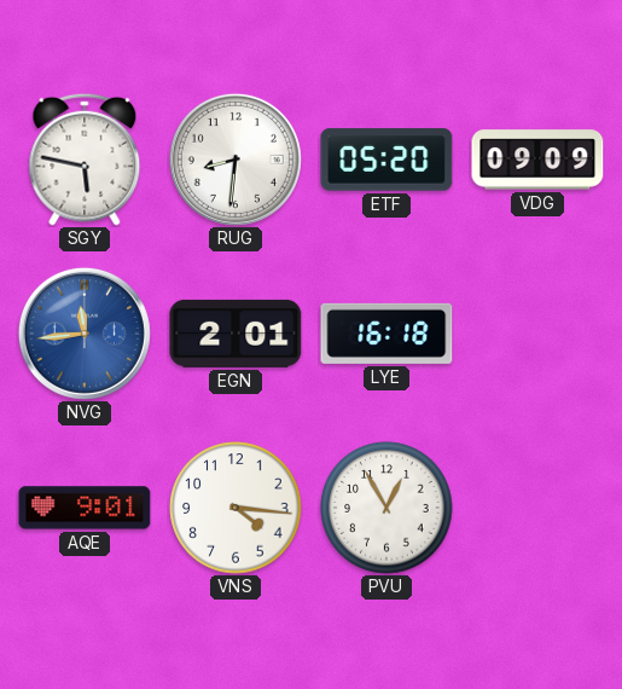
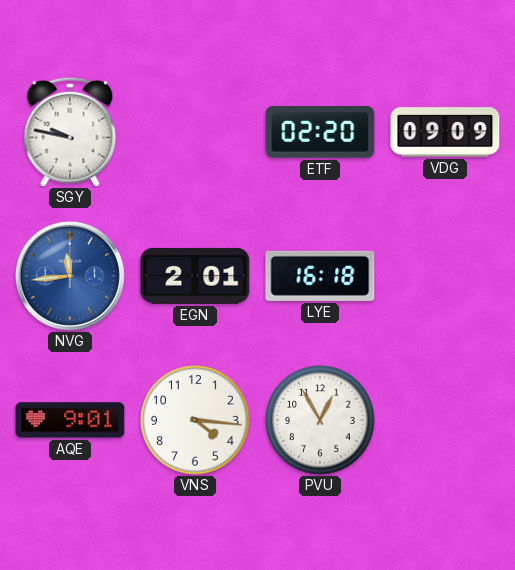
SGY: 5:47 -> 9:47 (70, 132)
RUG: 8:31 -> none (236, 160)
ETF: 05:20 -> 02:20 (320, 132)
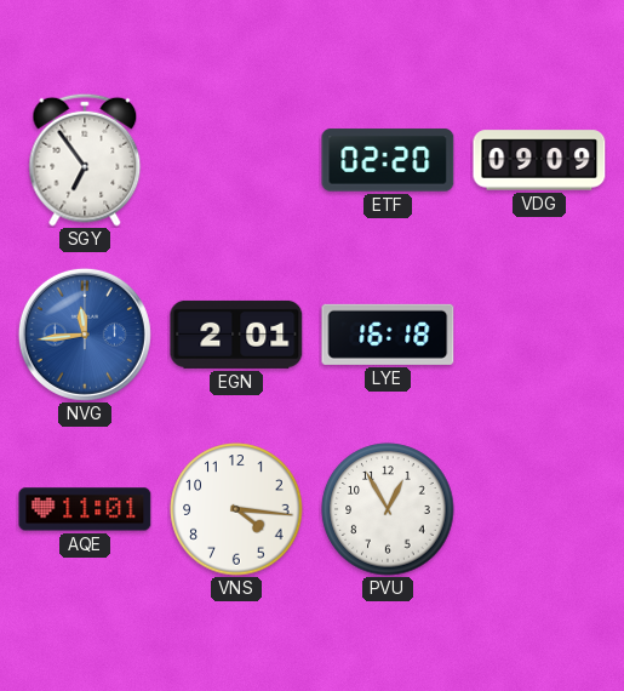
SGY: 9:47 -> 6:54 (85, 160)
AQE: 9:01 -> 11:01 (85, 509)
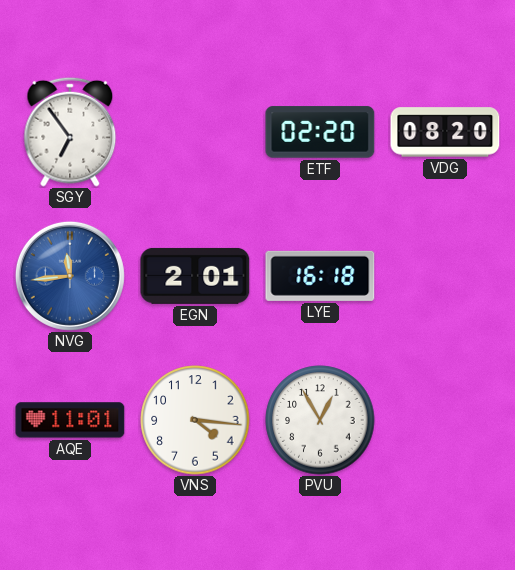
VDG: 09:09 -> 08:20 (445, 132)
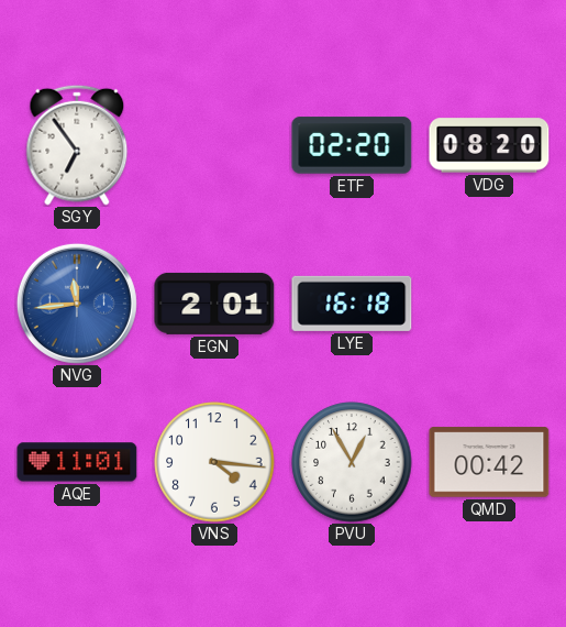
QMD: none -> 00:42 (489, 462)
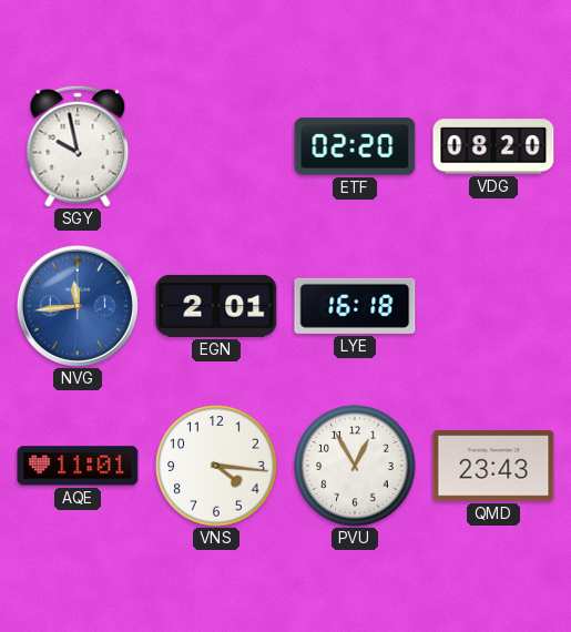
SGY: 6:54 -> 9:58 (78, 146)
QMD: 00:42 -> 23:43 (493, 466)
